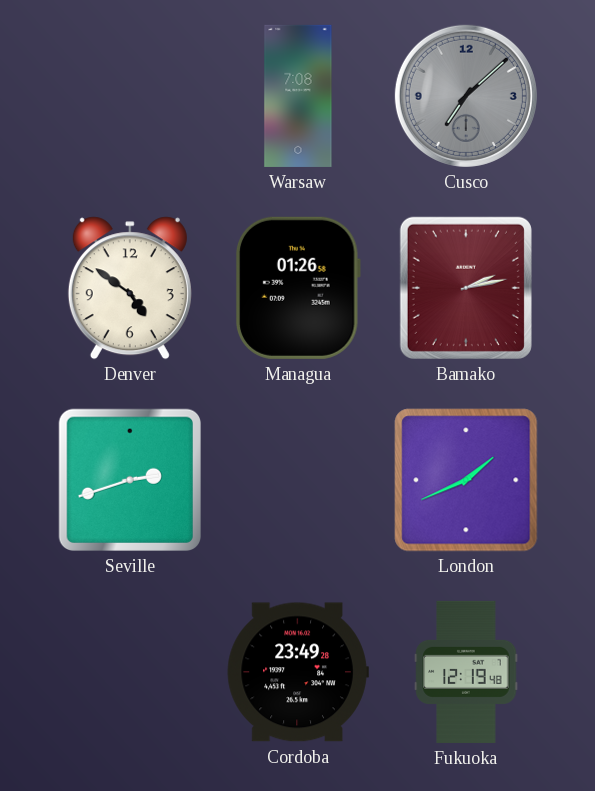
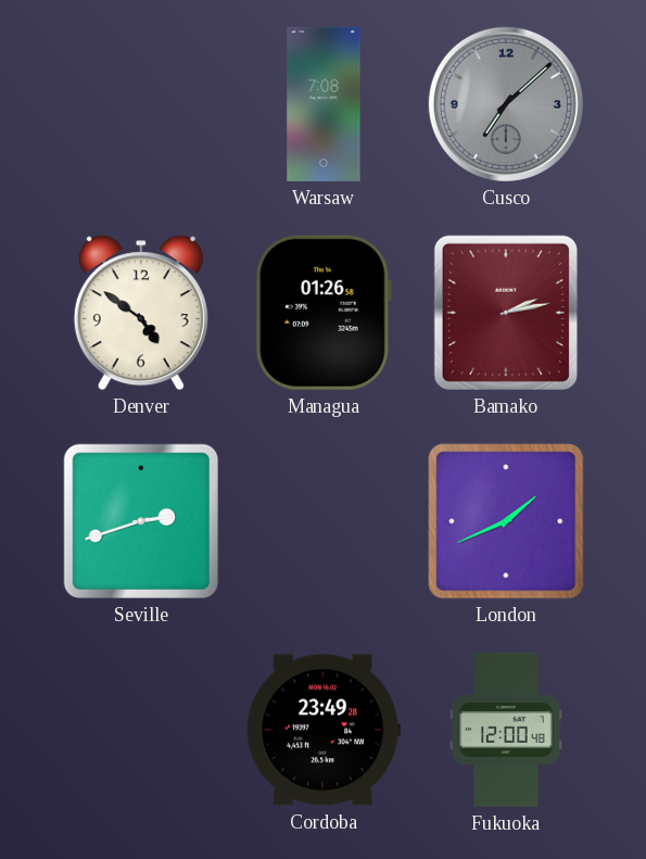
Fukuoka: 12:19 -> 12:00 (506, 730)
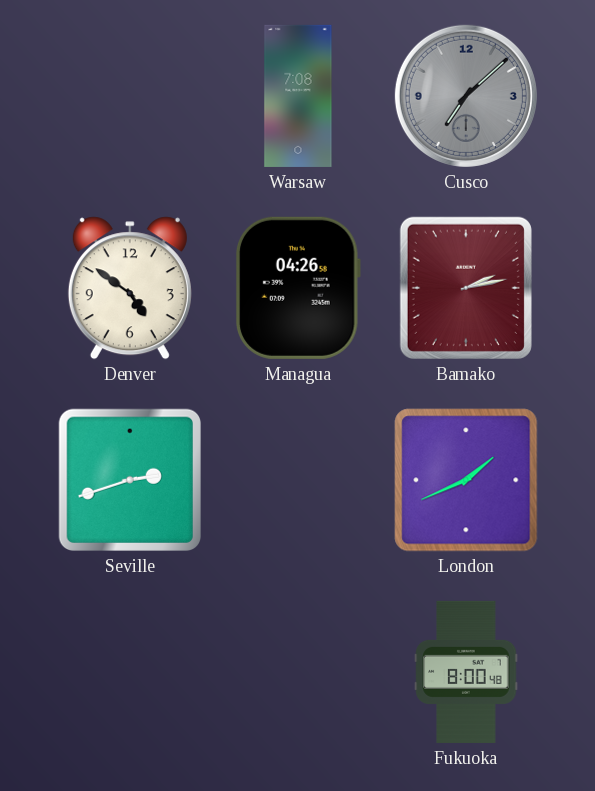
Managua: 01:26 -> 04:26 (298, 288)
Cordoba: 23:49 -> none (324, 730)
Fukuoka: 12:00 -> 8:00 (466, 672)
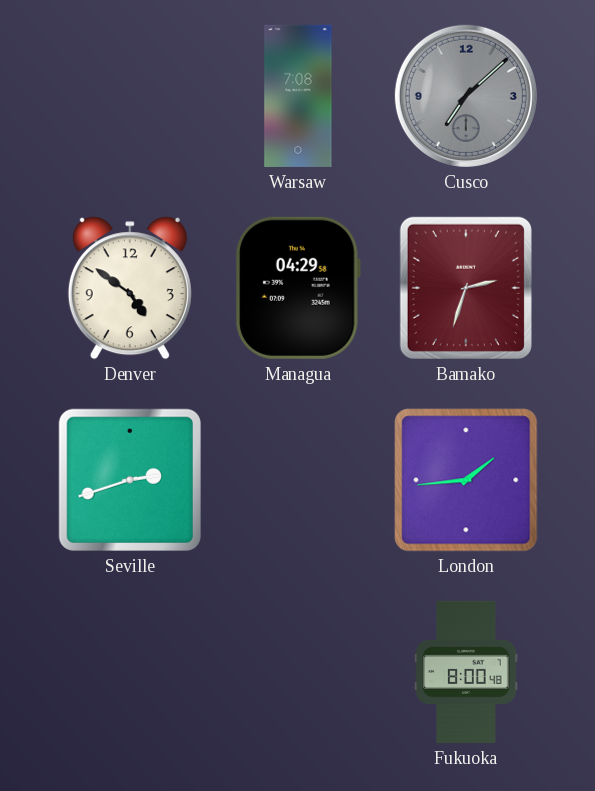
Managua: 04:26 -> 04:29 (298, 288)
Bamako: 2:13 -> 2:33 (466, 288)
London: 1:41 -> 1:44 (466, 480)
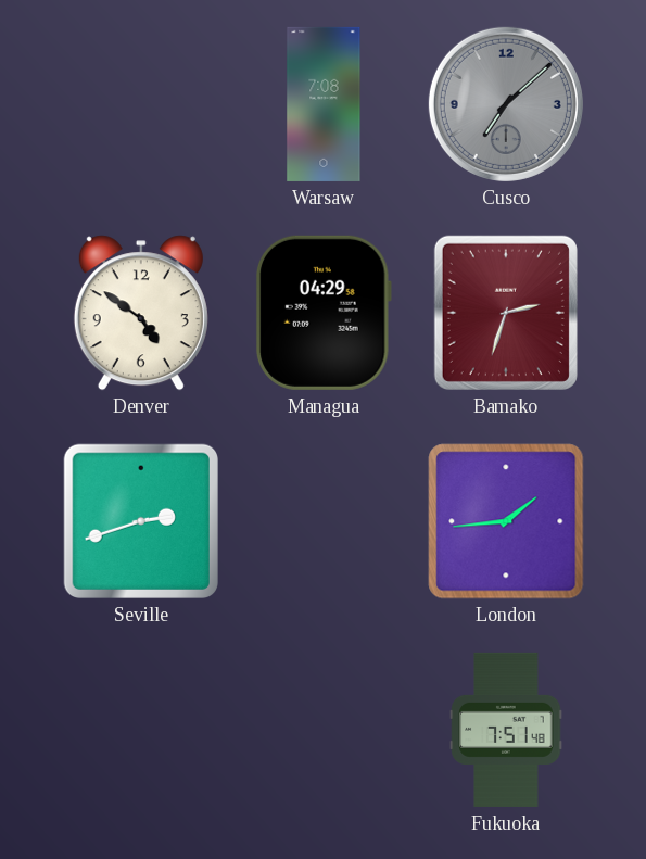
Fukuoka: 8:00 -> 7:51 (506, 730)
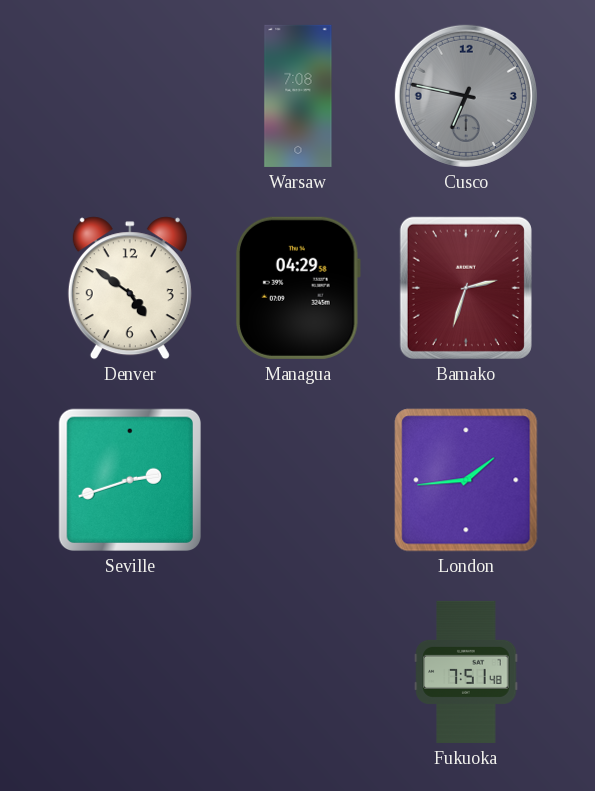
Cusco: 7:08 -> 6:47 (466, 96)
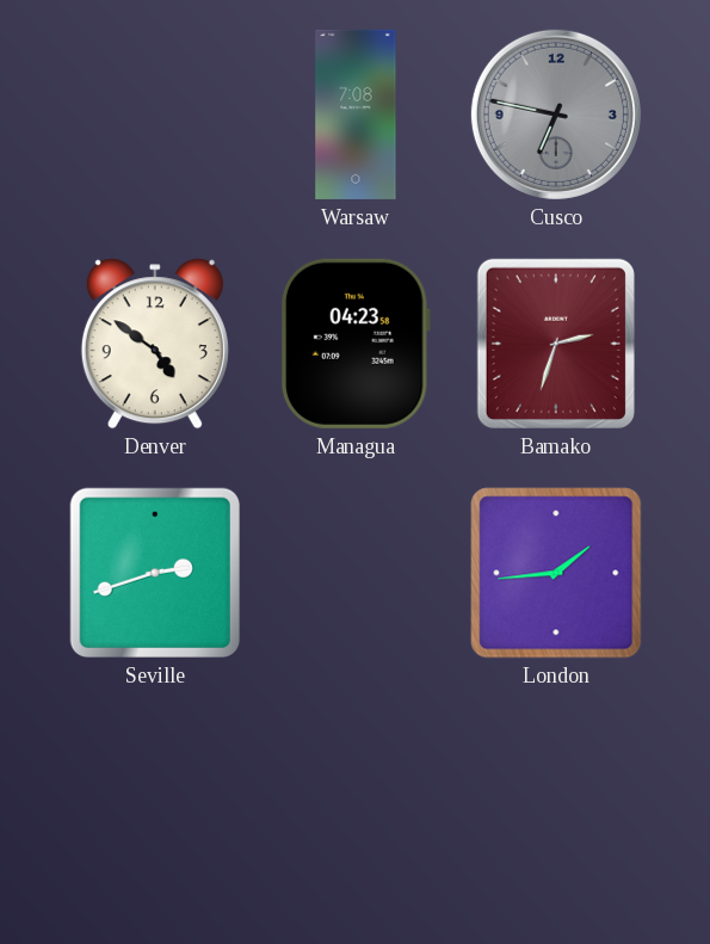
Managua: 04:29 -> 04:23 (356, 344)
Fukuoka: 7:51 -> none (466, 672)
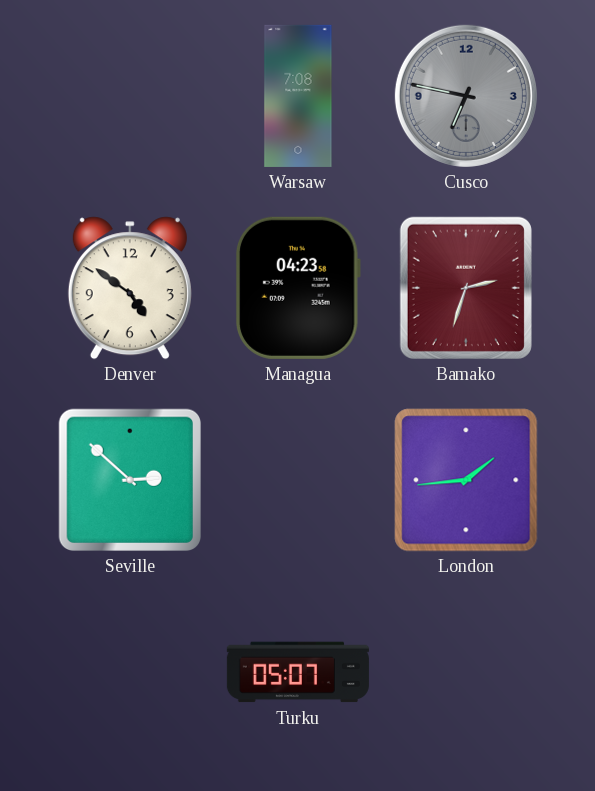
Seville: 2:42 -> 2:52 (130, 480)
Turku: none -> 05:07 (298, 672)
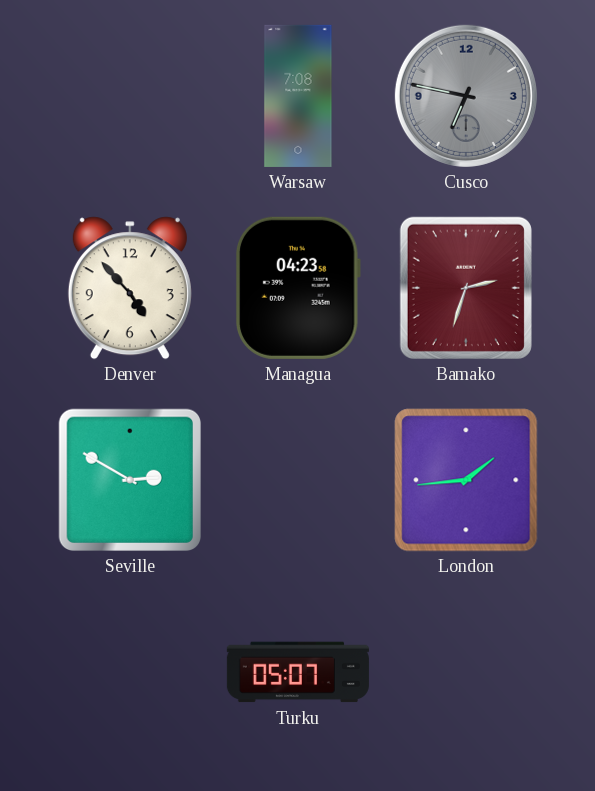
Denver: 4:51 -> 4:53 (130, 288)
Seville: 2:52 -> 2:50 (130, 480)
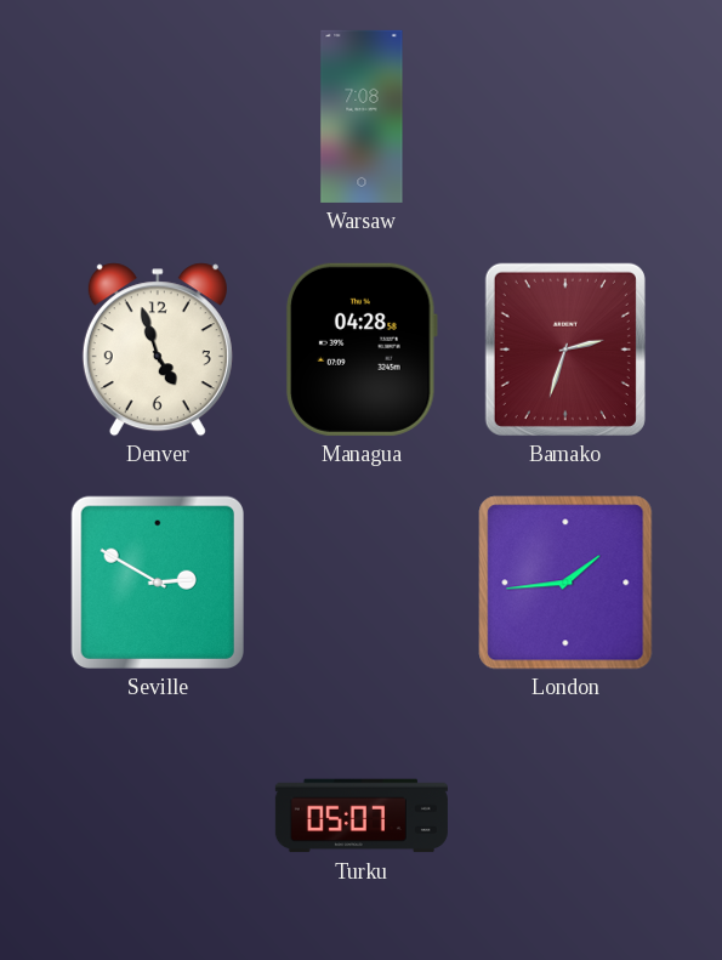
Cusco: 6:47 -> none (466, 96)
Denver: 4:53 -> 4:57 (158, 350)
Managua: 04:23 -> 04:28 (362, 350)
